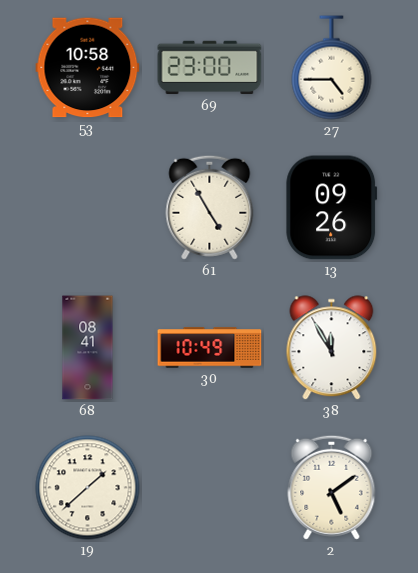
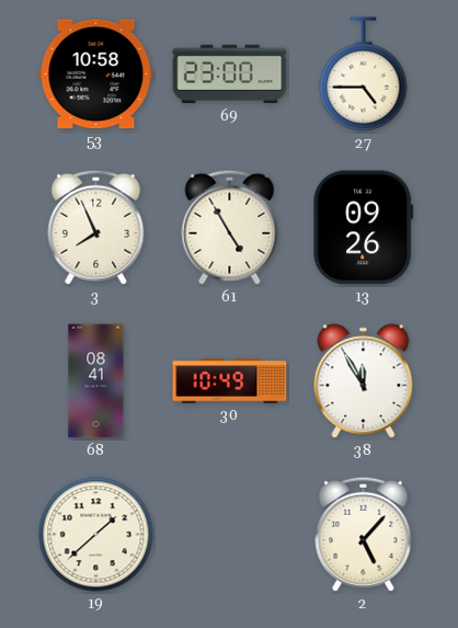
3: none -> 7:56 (96, 227)
2: 5:09 -> 5:07 (364, 534)
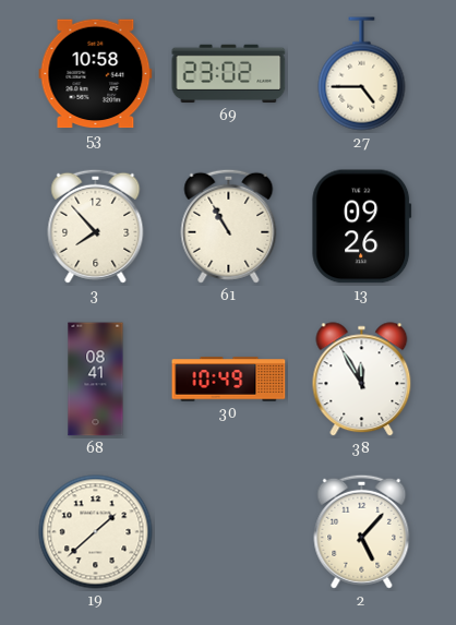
69: 23:00 -> 23:02 (229, 74)
3: 7:56 -> 7:53 (96, 226)
61: 4:55 -> 10:55 (229, 226)
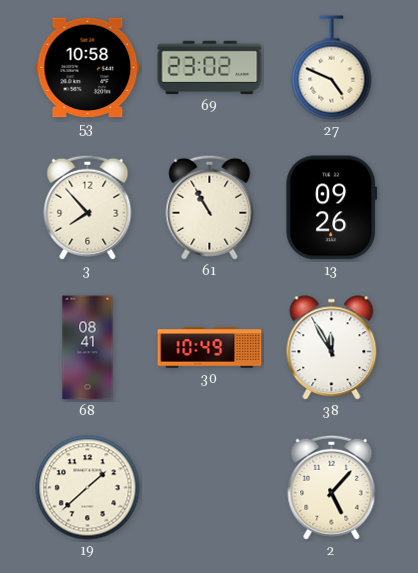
27: 4:45 -> 4:49 (332, 68)
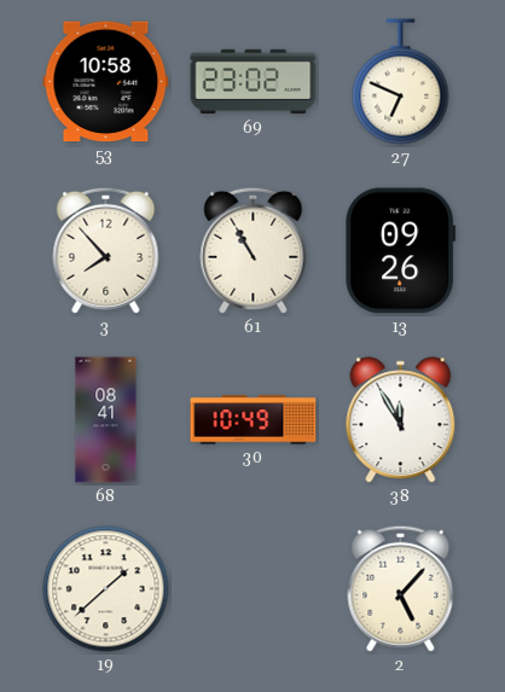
27: 4:49 -> 6:49 (401, 82)
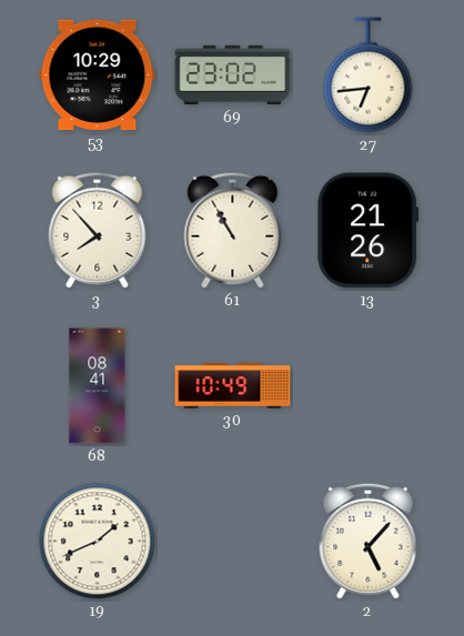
53: 10:58 -> 10:29 (98, 75)
27: 6:49 -> 6:44 (369, 75)
13: 09:26 -> 21:26 (369, 231)
38: 11:55 -> none (401, 420)
19: 1:38 -> 1:41 (98, 542)
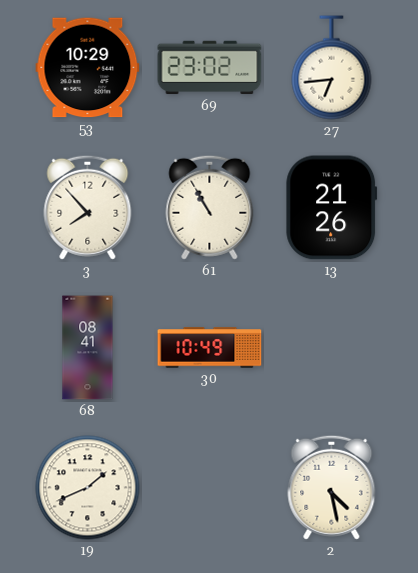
2: 5:07 -> 4:28 (332, 487)
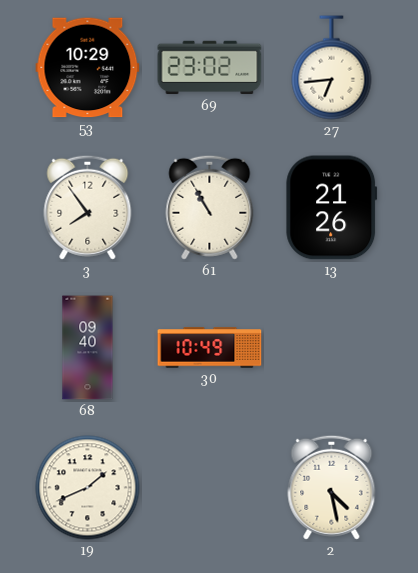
3: 7:53 -> 7:54 (88, 207)
68: 08:41 -> 09:40 (88, 348)
